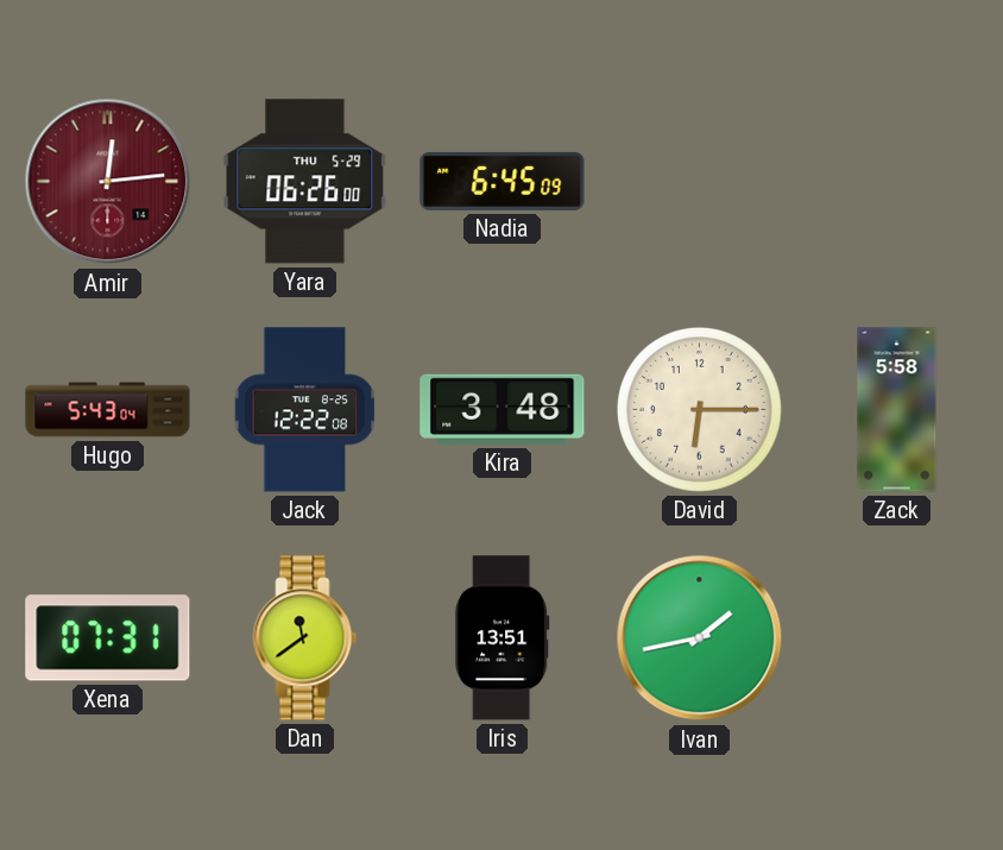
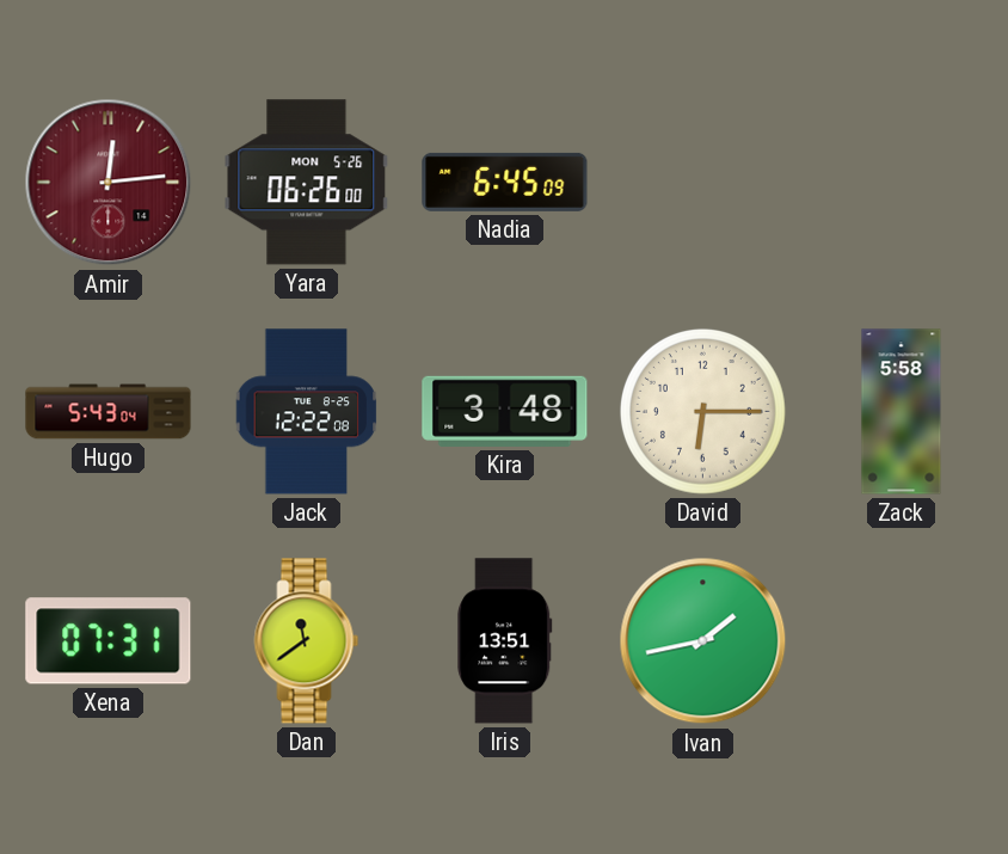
Yara date: THU 5-29 -> MON 5-26 (307, 183)
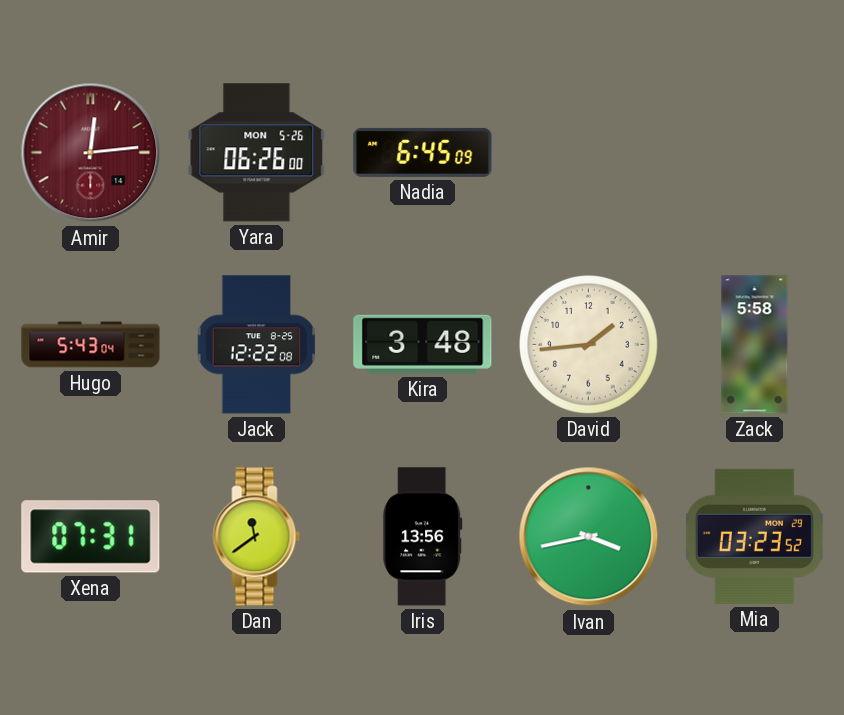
David: 6:15 -> 1:44 (588, 344)
Iris: 13:51 -> 13:56 (423, 537)
Ivan: 1:43 -> 3:43 (589, 537)
Mia: none -> 03:23 (754, 536)
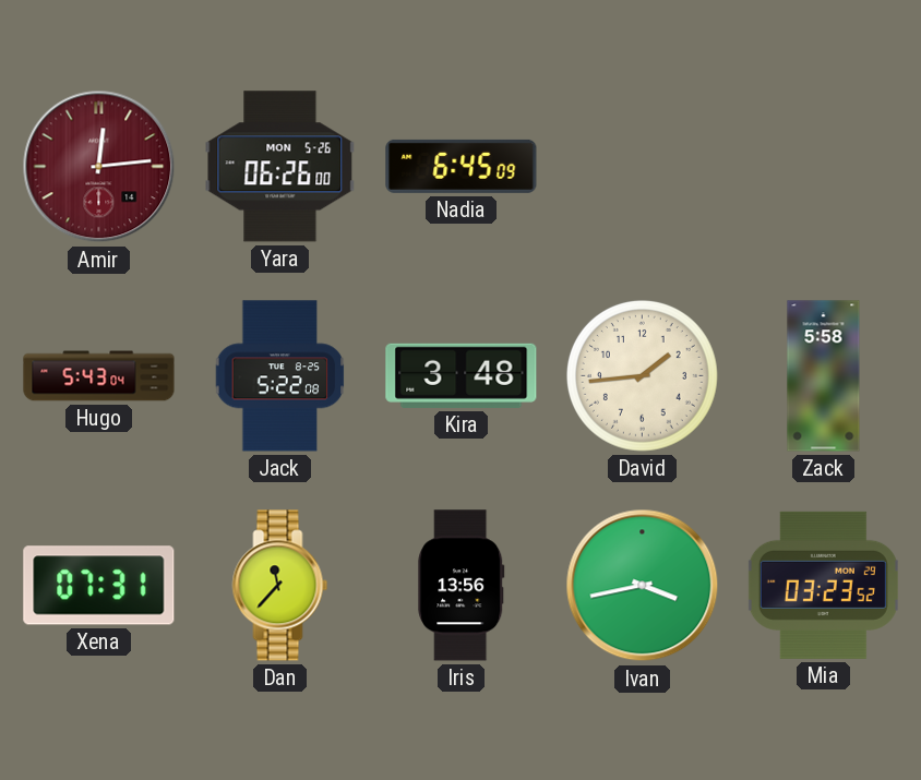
Jack: 12:22 -> 5:22 (280, 376)
Dan: 11:39 -> 11:37 (280, 586)
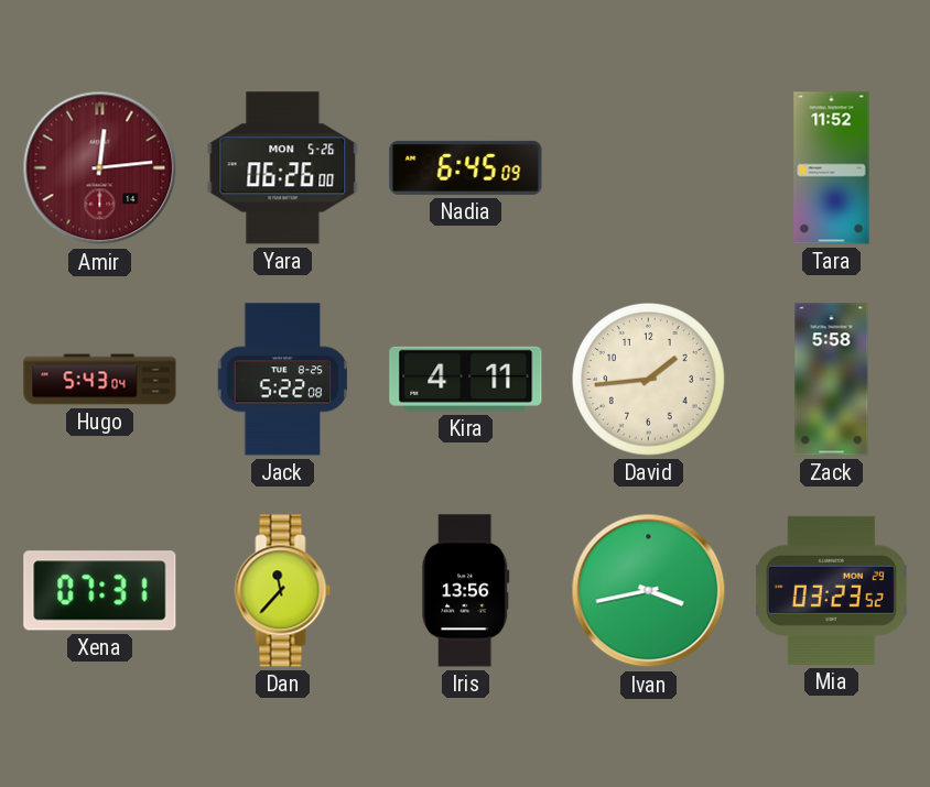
Tara: none -> 11:52 (832, 168)
Kira: 3:48 -> 4:11 (466, 379)
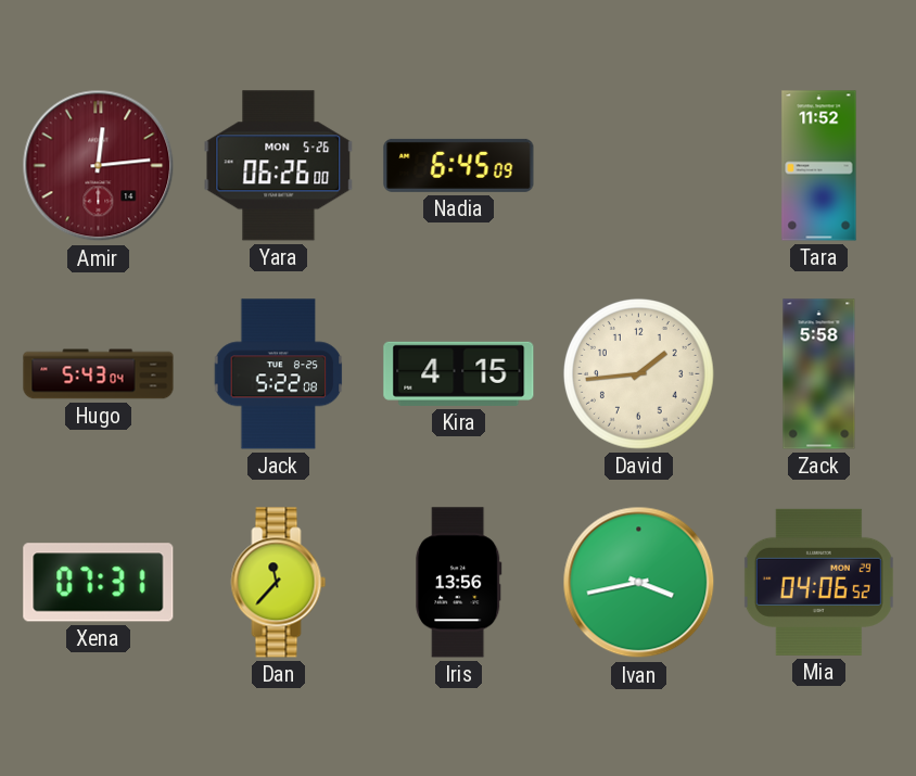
Kira: 4:11 -> 4:15 (459, 373)
Mia: 03:23 -> 04:06 (818, 582)
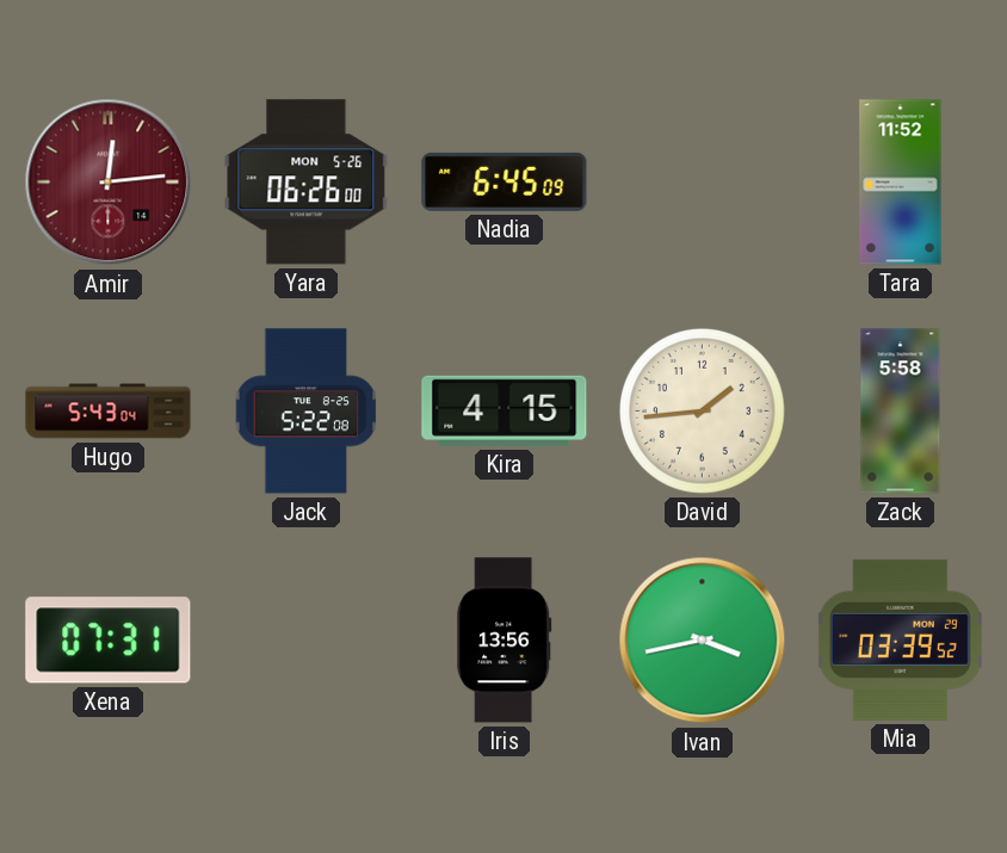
Dan: 11:37 -> none (279, 583)
Mia: 04:06 -> 03:39 (900, 639)
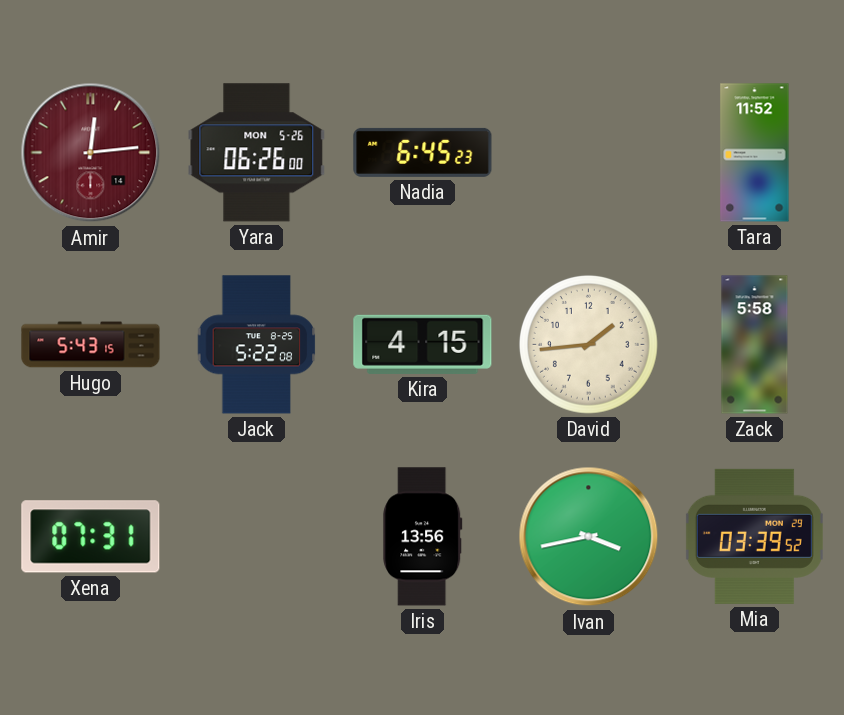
Nadia: 6:45:09 -> 6:45:23 (423, 152)
Hugo: 5:43:04 -> 5:43:15 (91, 345)
